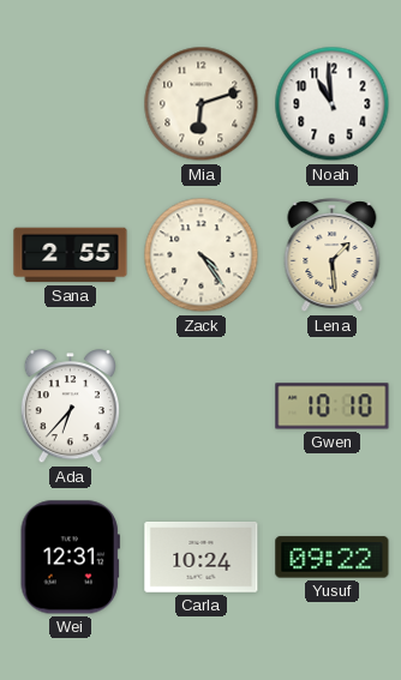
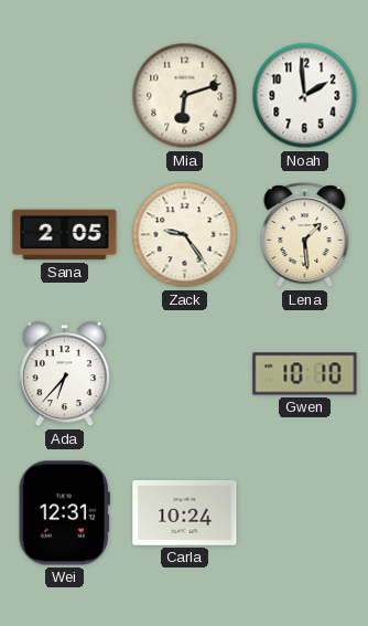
Noah: 10:59 -> 1:59 (305, 96)
Sana: 2:55 -> 2:05 (65, 235)
Zack: 4:24 -> 9:24 (185, 235)
Yusuf: 09:22 -> none (333, 558)
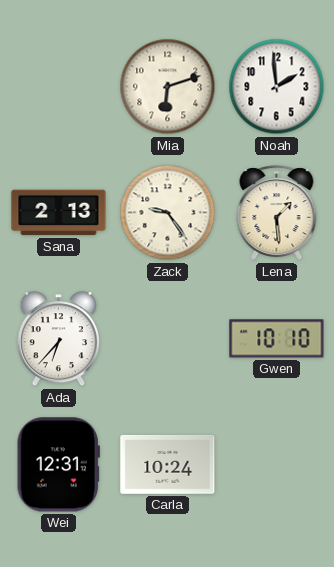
Sana: 2:05 -> 2:13 (59, 213)
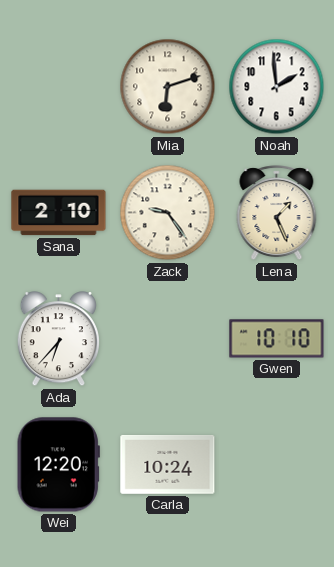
Sana: 2:13 -> 2:10 (59, 213)
Lena: 1:29 -> 1:26 (277, 213)
Wei: 12:31 -> 12:20 (58, 465)
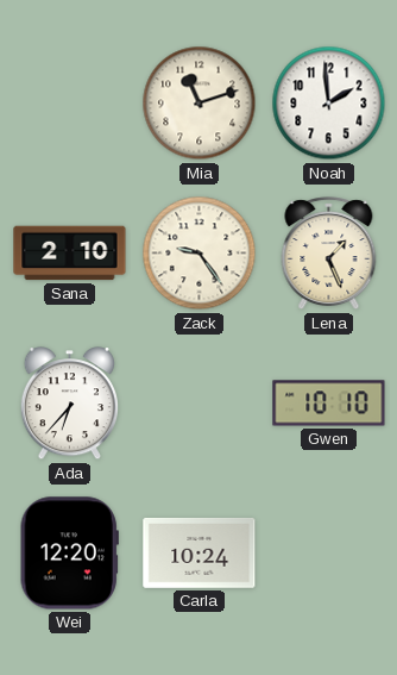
Mia: 6:12 -> 11:12 (200, 104)
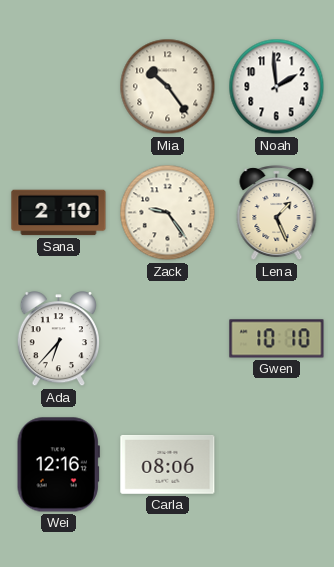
Mia: 11:12 -> 10:24 (168, 87)
Wei: 12:20 -> 12:16 (58, 465)
Carla: 10:24 -> 08:06 (168, 464)
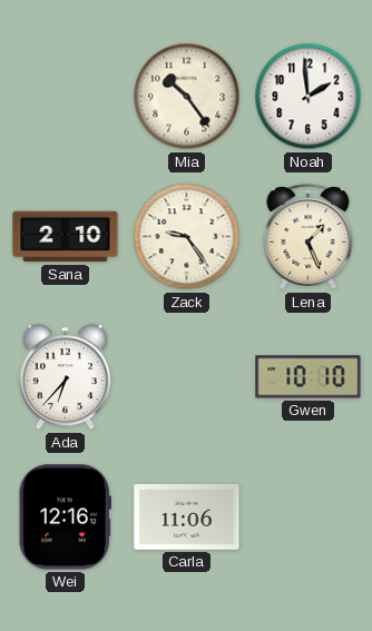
Carla: 08:06 -> 11:06 (187, 516)
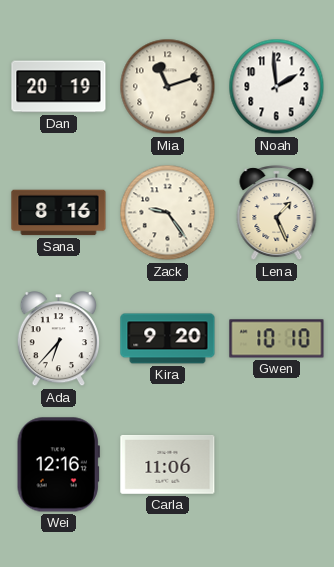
Dan: none -> 20:19 (59, 87)
Mia: 10:24 -> 11:12 (168, 87)
Sana: 2:10 -> 8:16 (59, 213)
Kira: none -> 9:20 (168, 339)
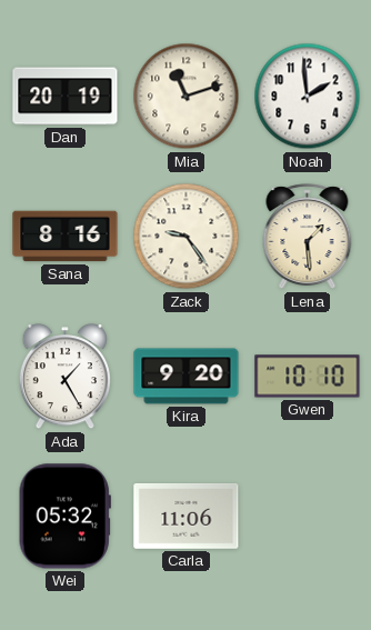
Lena: 1:26 -> 1:29 (308, 237)
Ada: 6:37 -> 1:25 (64, 377)
Wei: 12:16 -> 05:32 (64, 517)
